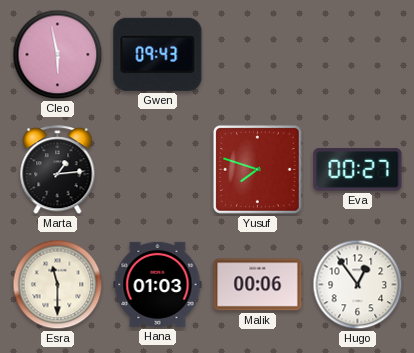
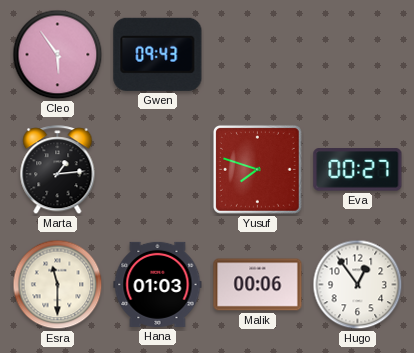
Cleo: 5:58 -> 5:54 (58, 55)
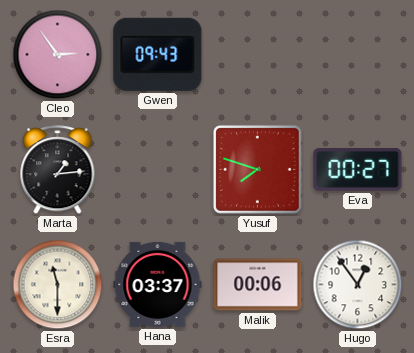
Cleo: 5:54 -> 2:54 (58, 55)
Hana: 01:03 -> 03:37 (158, 284)
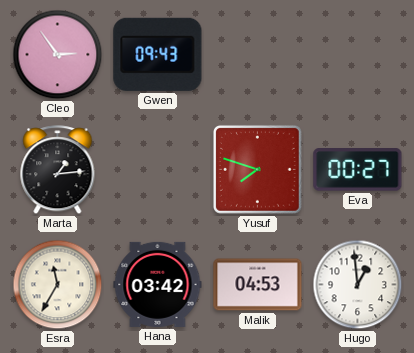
Esra: 11:30 -> 11:35 (58, 285)
Hana: 03:37 -> 03:42 (158, 284)
Malik: 00:06 -> 04:53 (258, 285)
Hugo: 12:54 -> 12:59 (358, 285)
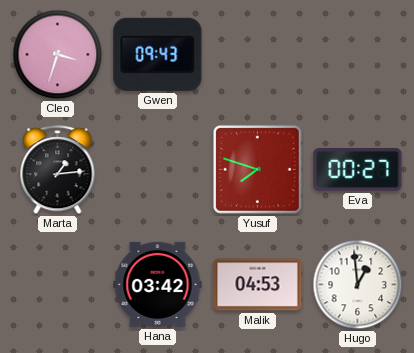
Cleo: 2:54 -> 3:33 (58, 55)
Esra: 11:35 -> none (58, 285)
